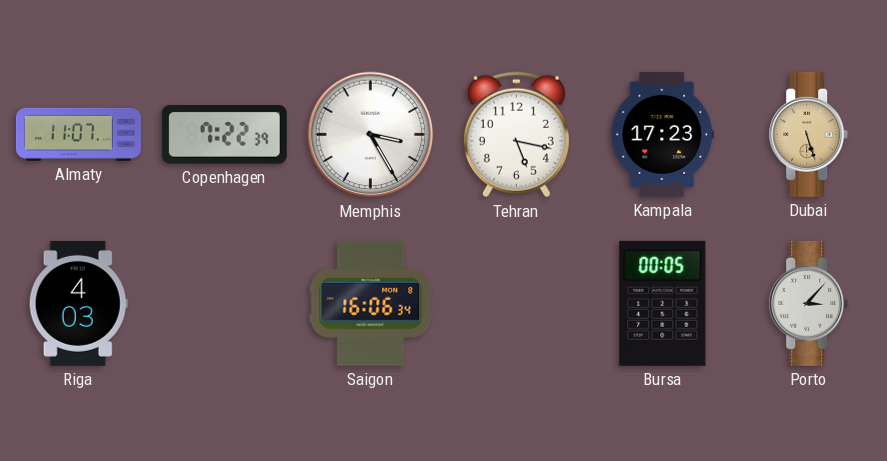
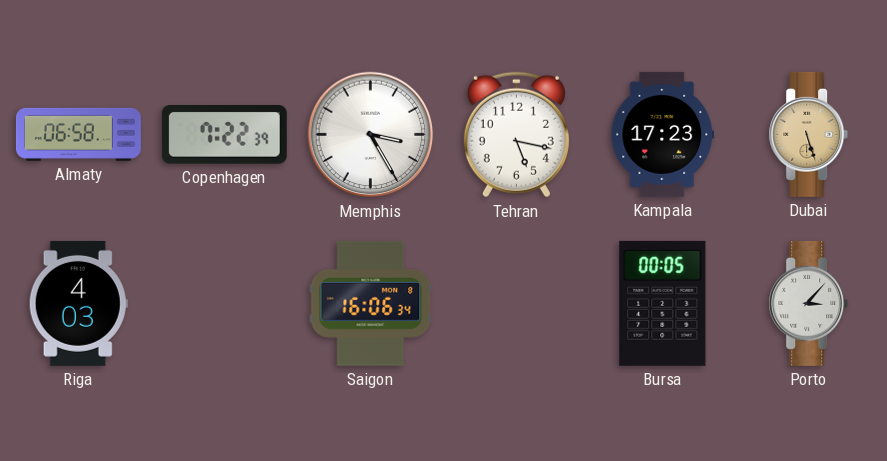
Almaty: 11:07 -> 06:58 (78, 134)
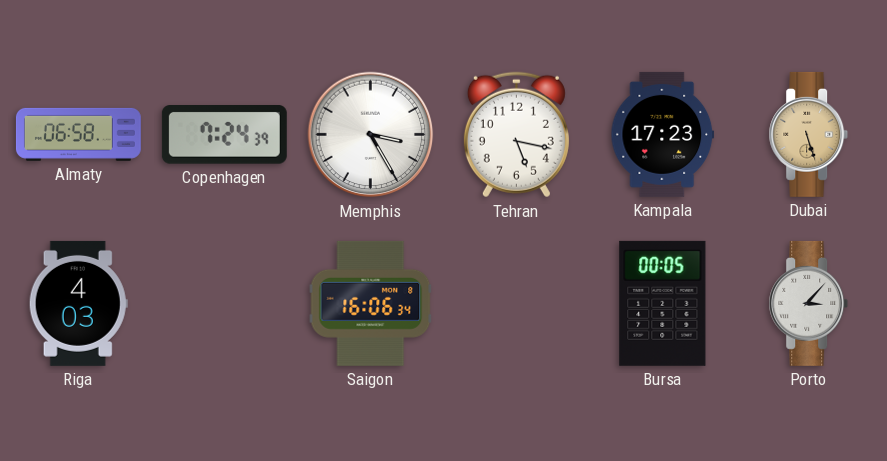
Copenhagen: 7:22 -> 7:24 (224, 135)
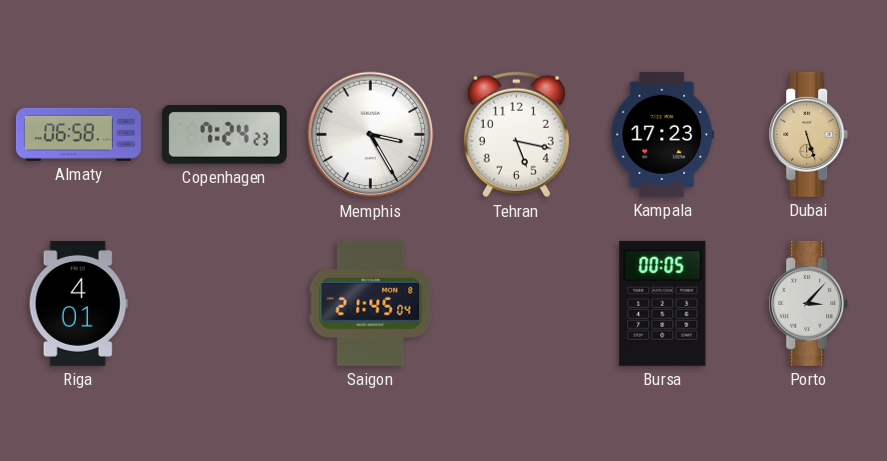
Copenhagen: 7:24:39 -> 7:24:23 (224, 135)
Riga: 4:03 -> 4:01 (78, 303)
Saigon: 16:06 -> 21:45 (371, 303)
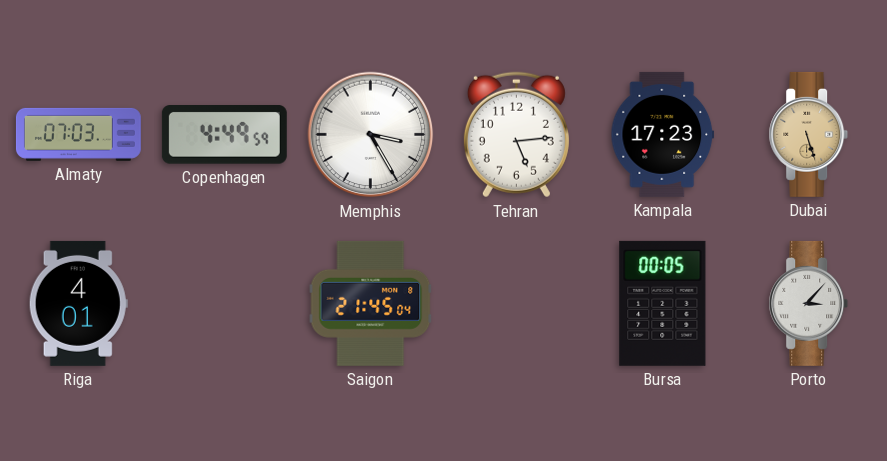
Almaty: 06:58 -> 07:03 (78, 134)
Copenhagen: 7:24 -> 4:49 (224, 135)
Tehran: 5:17 -> 5:14 (516, 135)
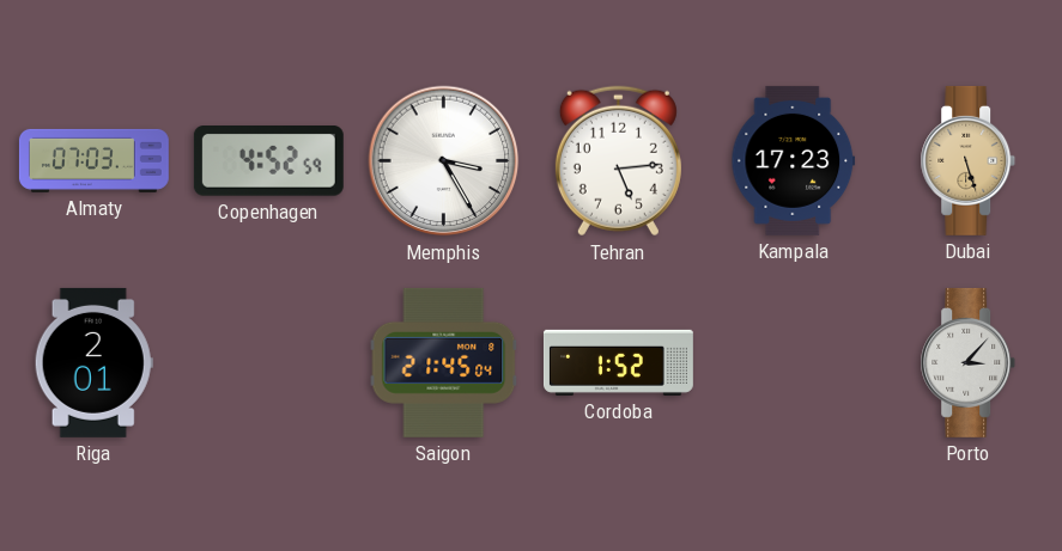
Copenhagen: 4:49 -> 4:52 (268, 161)
Riga: 4:01 -> 2:01 (93, 362)
Cordoba: none -> 1:52 (618, 362)
Bursa: 00:05 -> none (663, 303)
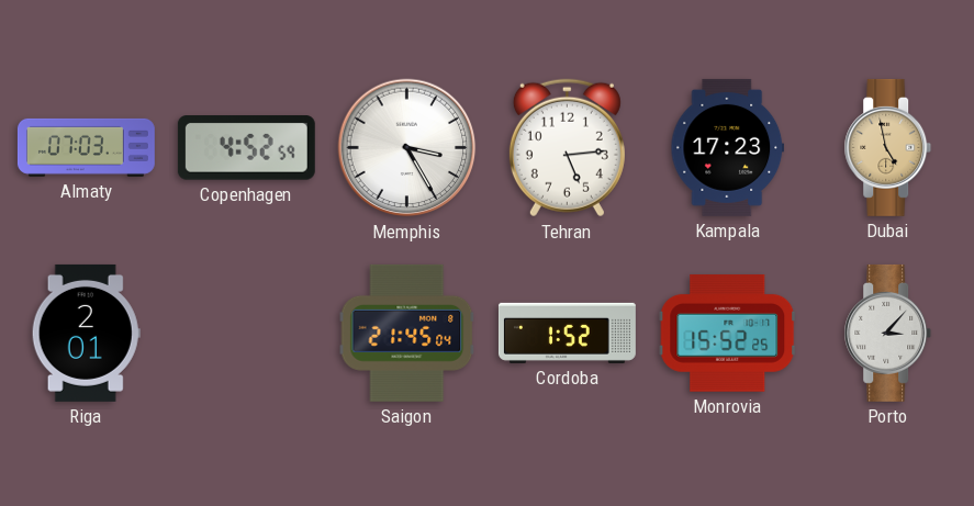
Dubai: 5:27 -> 4:58 (888, 147)
Monrovia: none -> 15:52 (728, 333)
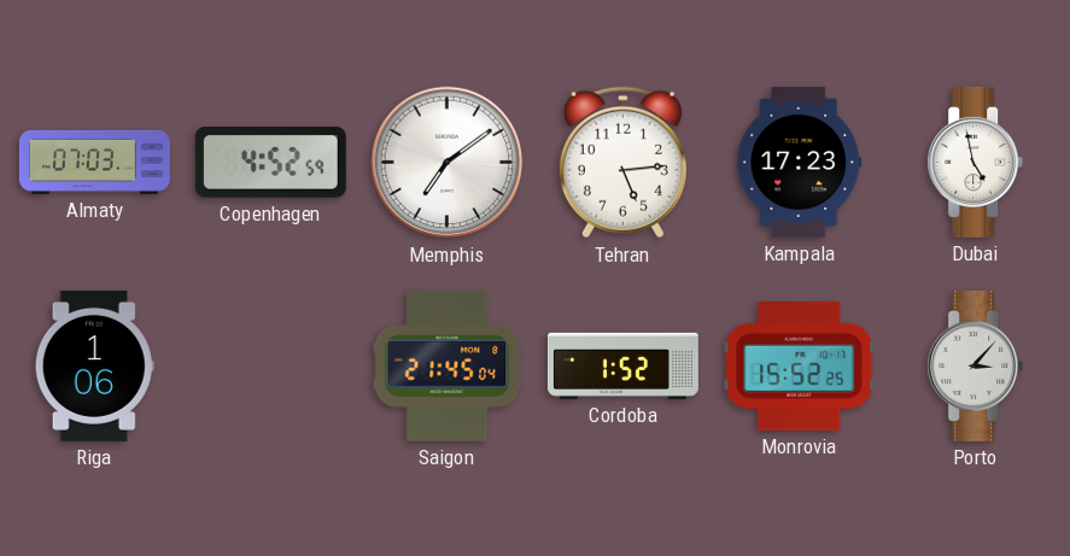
Memphis: 3:25 -> 7:09 (448, 163)
Dubai dial: champagne -> white (976, 162)
Riga: 2:01 -> 1:06 (94, 365)
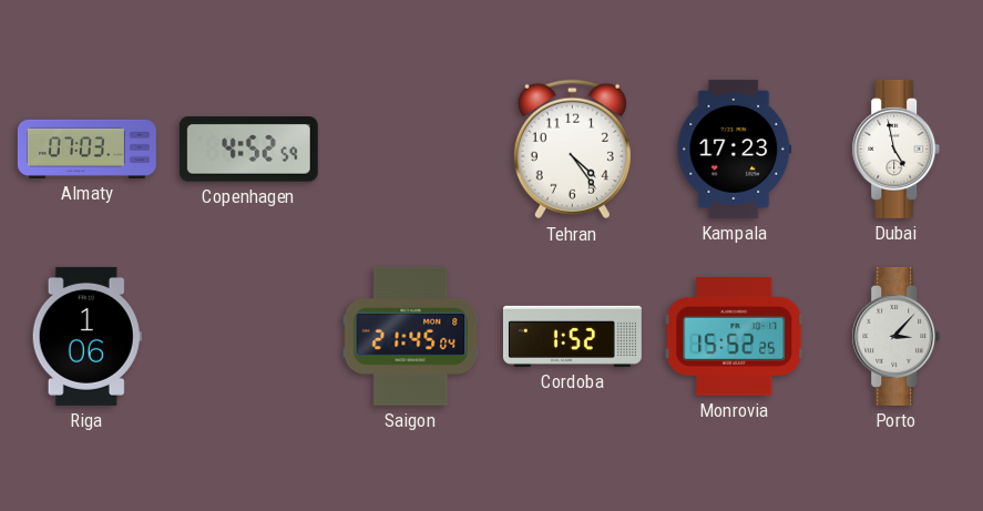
Memphis: 7:09 -> none (448, 163)
Tehran: 5:14 -> 4:24 (572, 150)
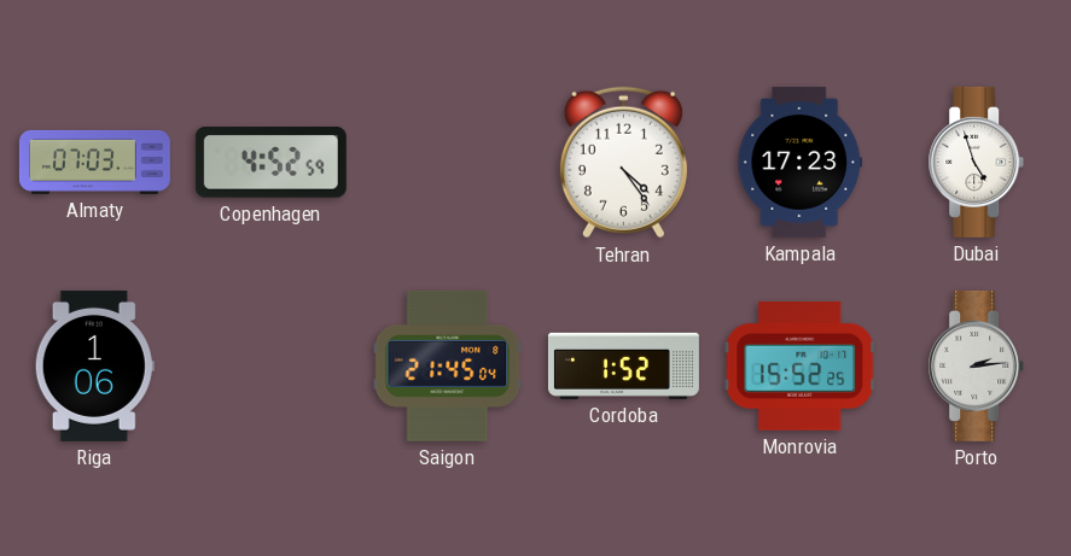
Dubai: 4:58 -> 4:57 (977, 162)
Porto: 3:07 -> 2:14 (977, 365)
